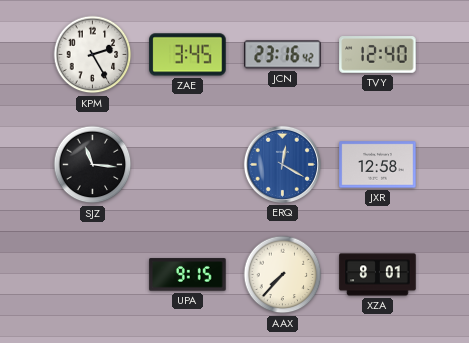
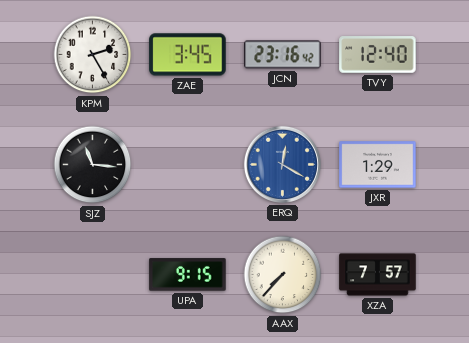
JXR: 12:58 -> 1:29 (378, 165)
XZA: 8:01 -> 7:57 (378, 275)
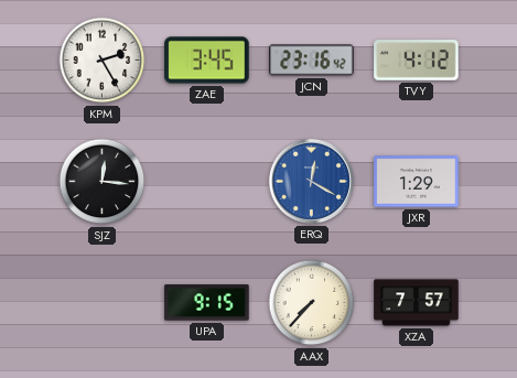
TVY: 12:40 -> 4:12 (417, 61)
SJZ: 11:16 -> 12:16 (103, 182)
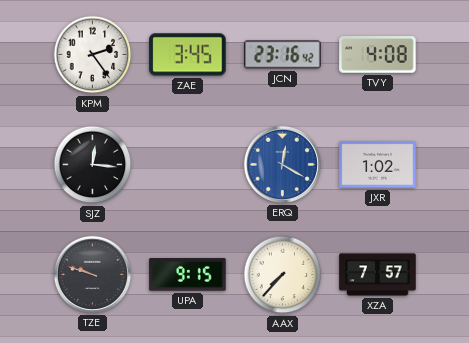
KPM: 2:25 -> 2:24 (93, 55)
TVY: 4:12 -> 4:08 (378, 55)
JXR: 1:29 -> 1:02 (378, 165)
TZE: none -> 9:48 (92, 274)
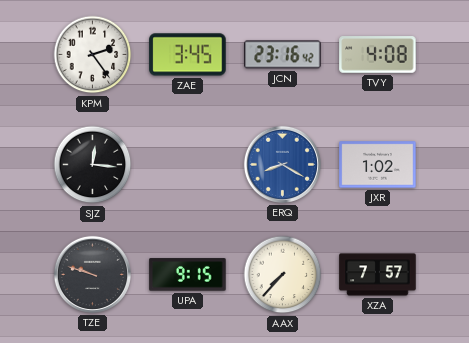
ERQ: 12:20 -> 8:20 (282, 164)
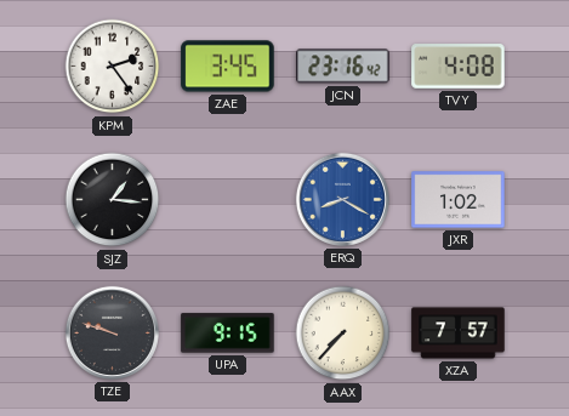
SJZ: 12:16 -> 1:16 (113, 200)
